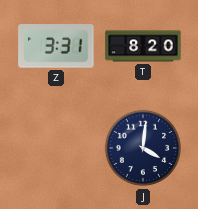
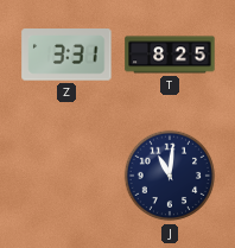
T: 8:20 -> 8:25 (170, 55)
J: 4:01 -> 11:01 (170, 176)
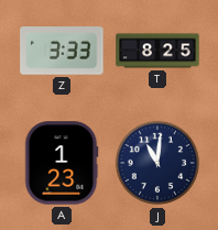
Z: 3:31 -> 3:33 (62, 51)
A: none -> 1:23 (62, 163)
